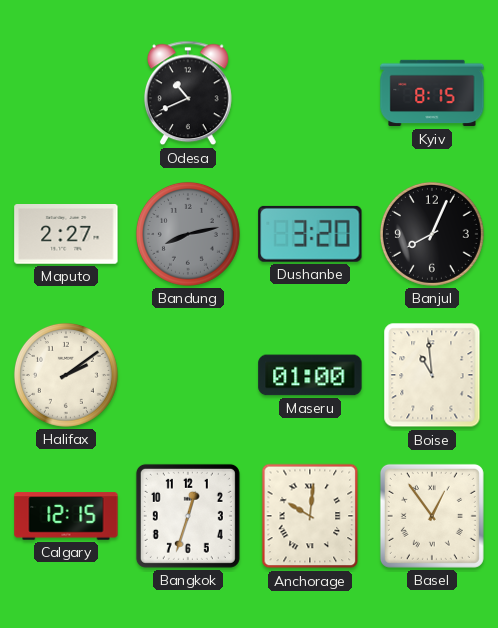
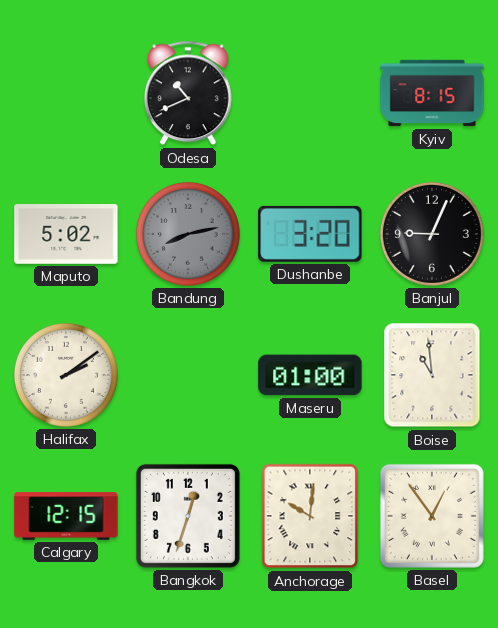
Maputo: 2:27 -> 5:02 (66, 235)
Banjul: 8:04 -> 9:04 (432, 234)
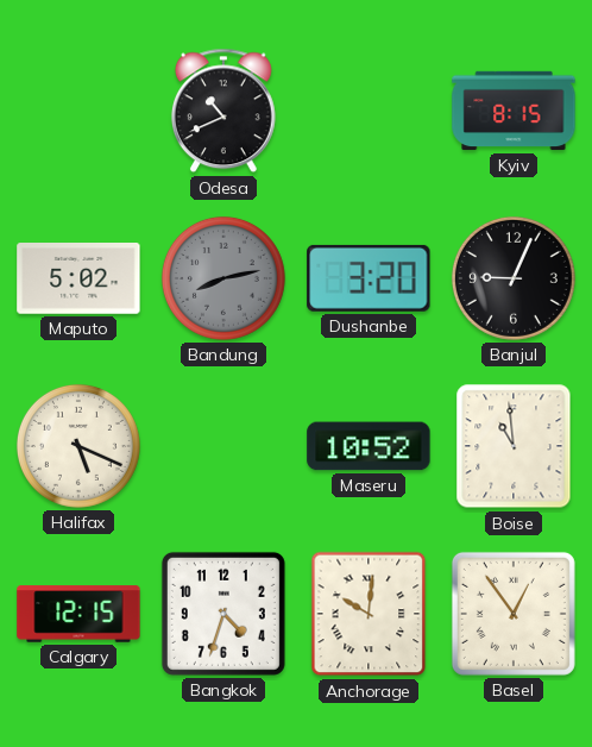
Halifax: 2:09 -> 5:19 (78, 446)
Maseru: 01:00 -> 10:52 (369, 446)
Bangkok: 12:33 -> 4:33 (223, 614)
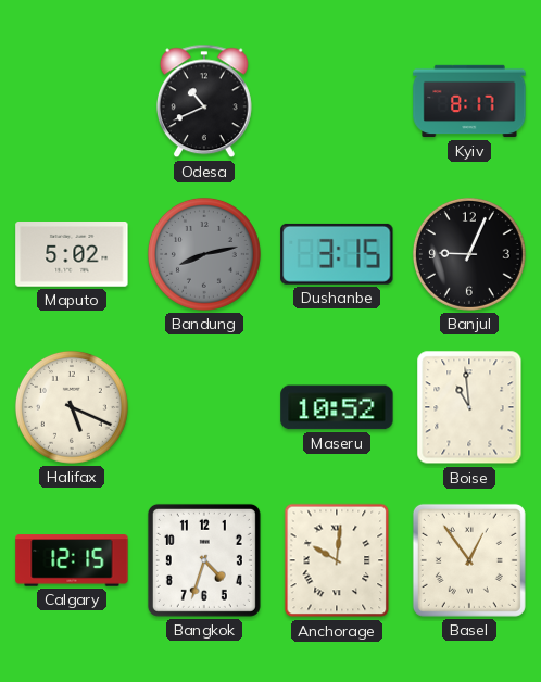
Kyiv: 8:15 -> 8:17 (469, 101)
Dushanbe: 3:20 -> 3:15 (337, 254)
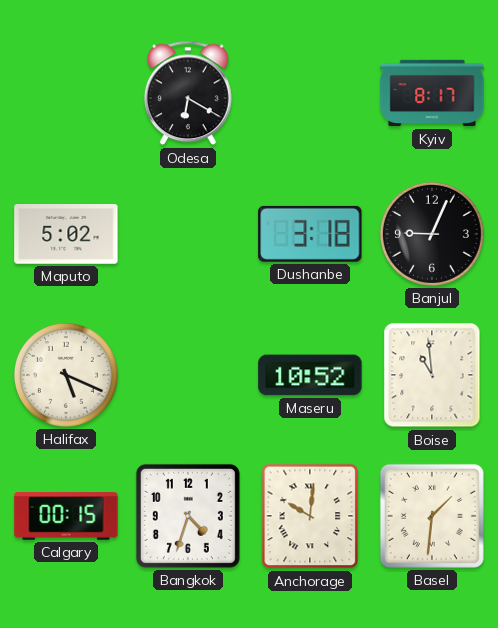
Odesa: 10:41 -> 6:20 (188, 93)
Bandung: 8:13 -> none (204, 254)
Dushanbe: 3:15 -> 3:18 (310, 234)
Calgary: 12:15 -> 00:15 (66, 516)
Basel: 12:54 -> 1:31 (432, 516)
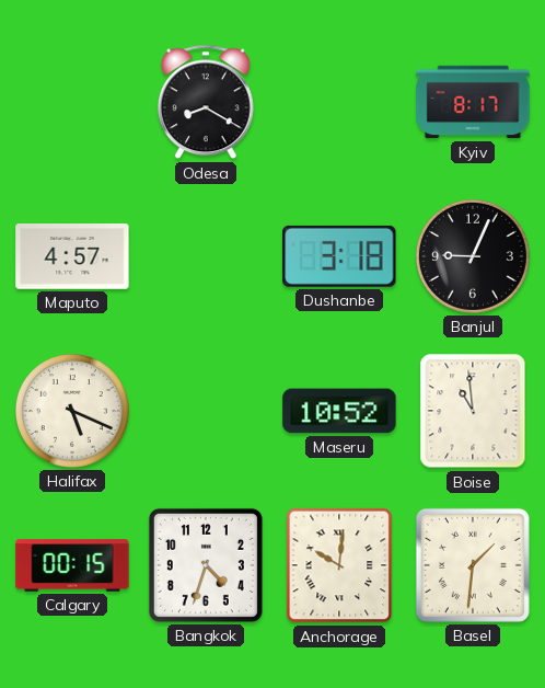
Odesa: 6:20 -> 8:20 (206, 102)
Maputo: 5:02 -> 4:57 (72, 257)
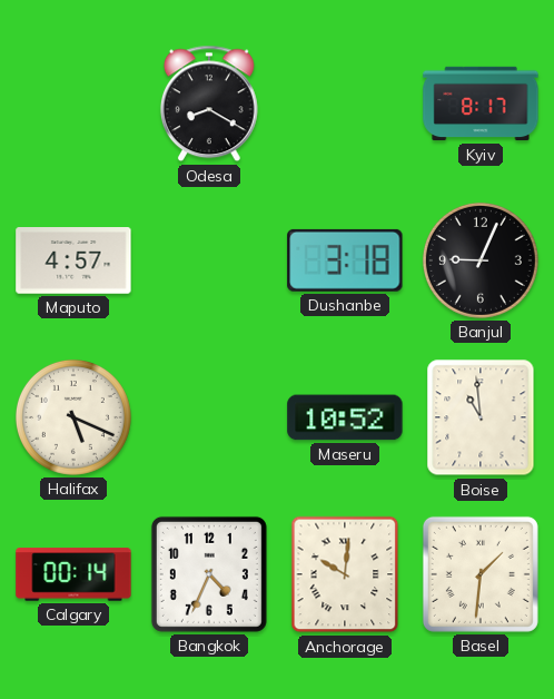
Calgary: 00:15 -> 00:14 (73, 574)
Bangkok: 4:33 -> 4:34 (209, 574)
